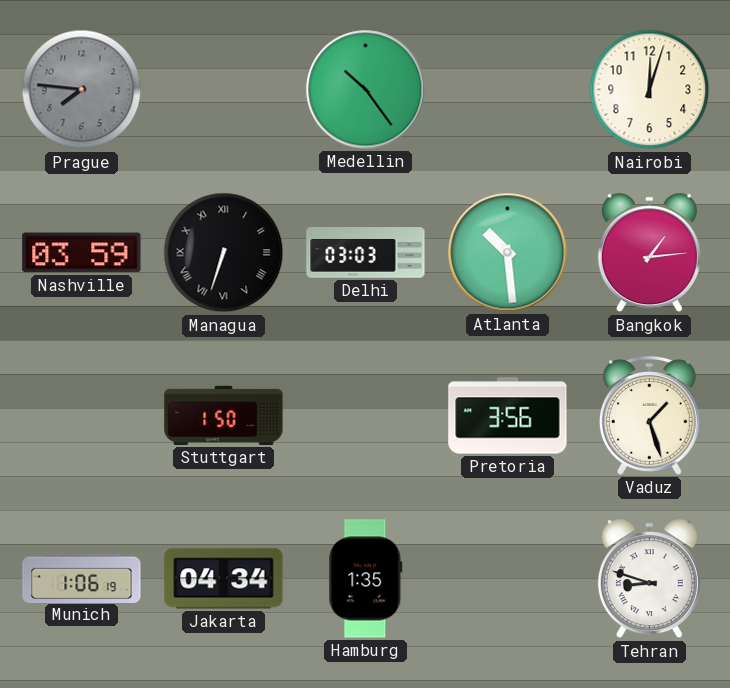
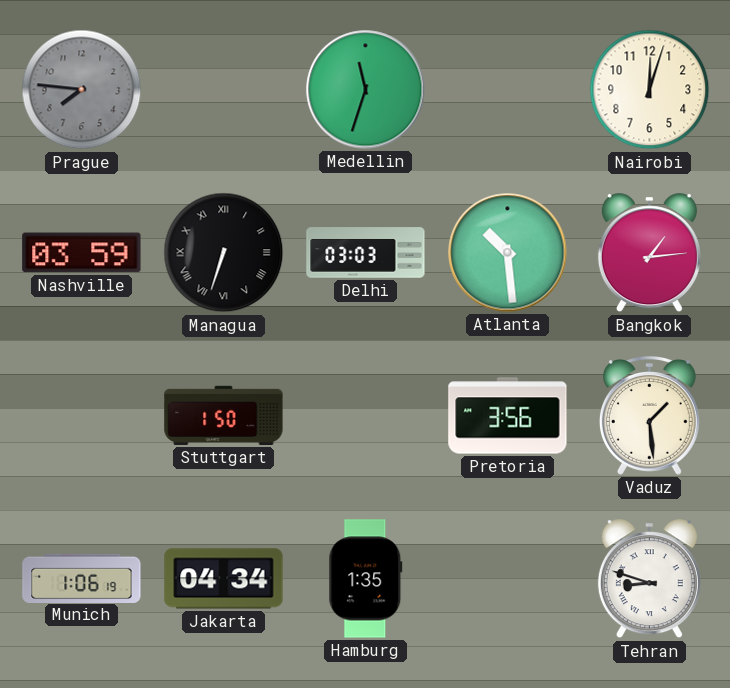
Medellin: 10:24 -> 11:33 (366, 90)
Vaduz: 1:27 -> 1:29 (649, 416)
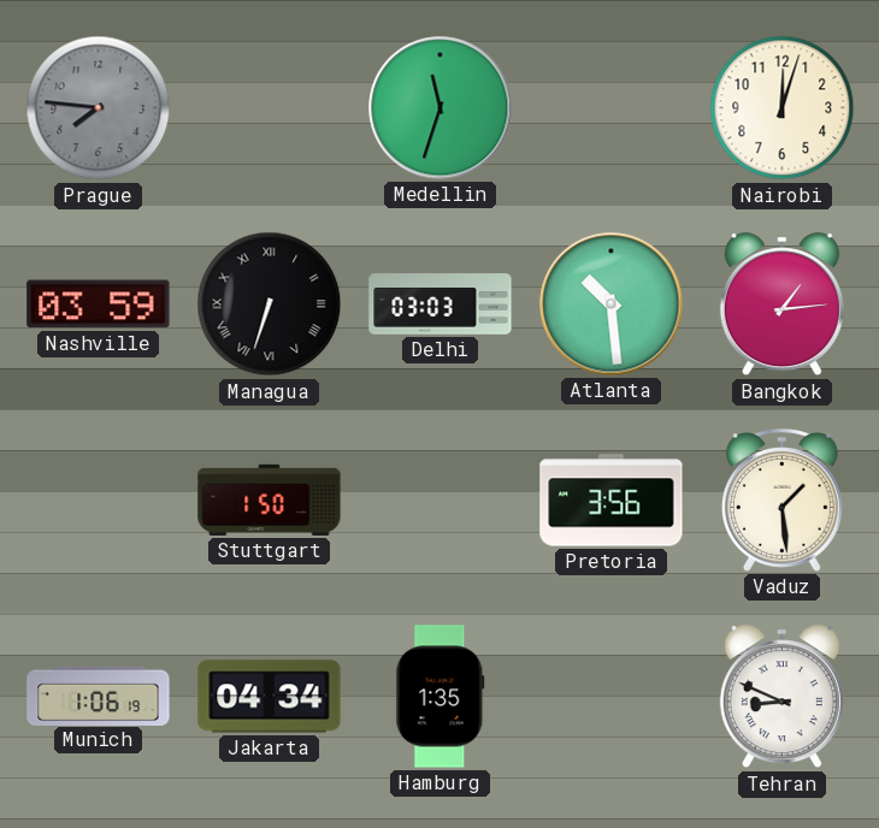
Tehran: 8:48 -> 8:49 (781, 697)
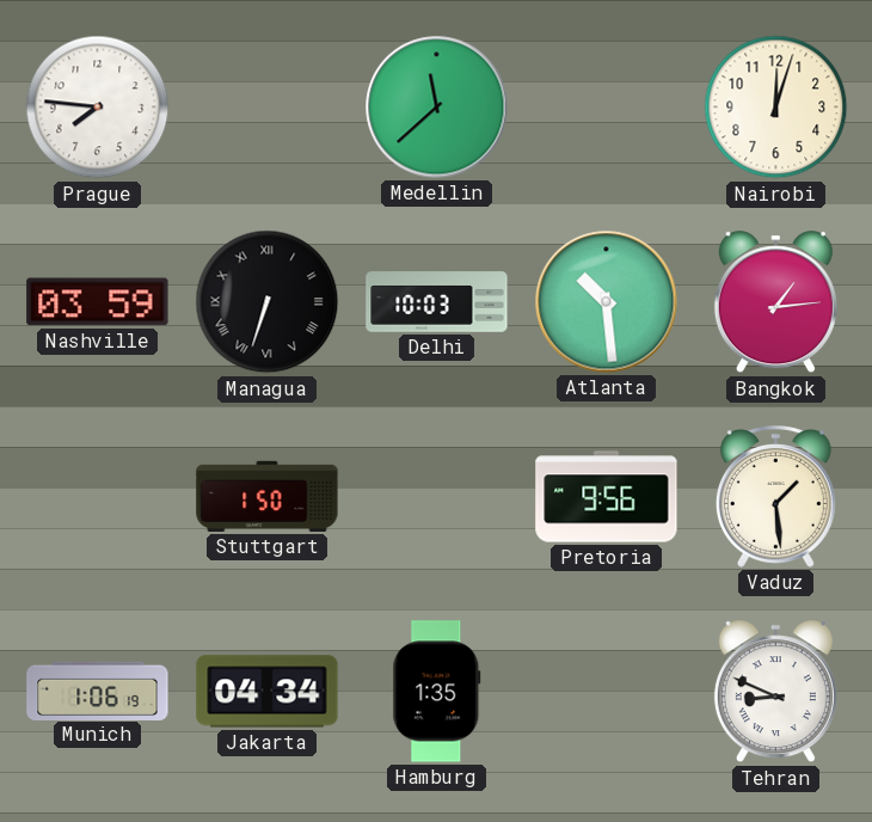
Prague dial: grey -> white (98, 108)
Medellin: 11:33 -> 11:38 (437, 108)
Delhi: 03:03 -> 10:03 (437, 302)
Pretoria: 3:56 -> 9:56 (607, 497)
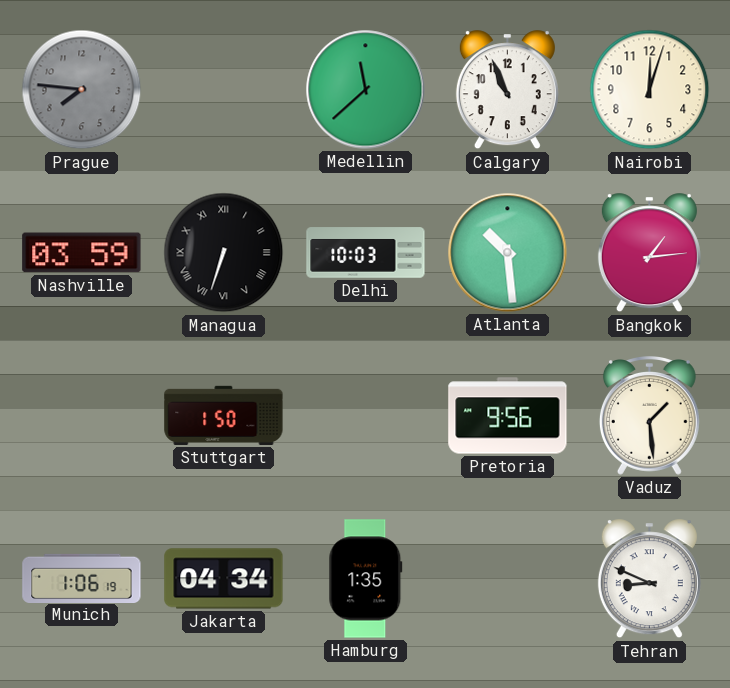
Prague dial: white -> grey (82, 90)
Calgary: none -> 10:56 (507, 90)
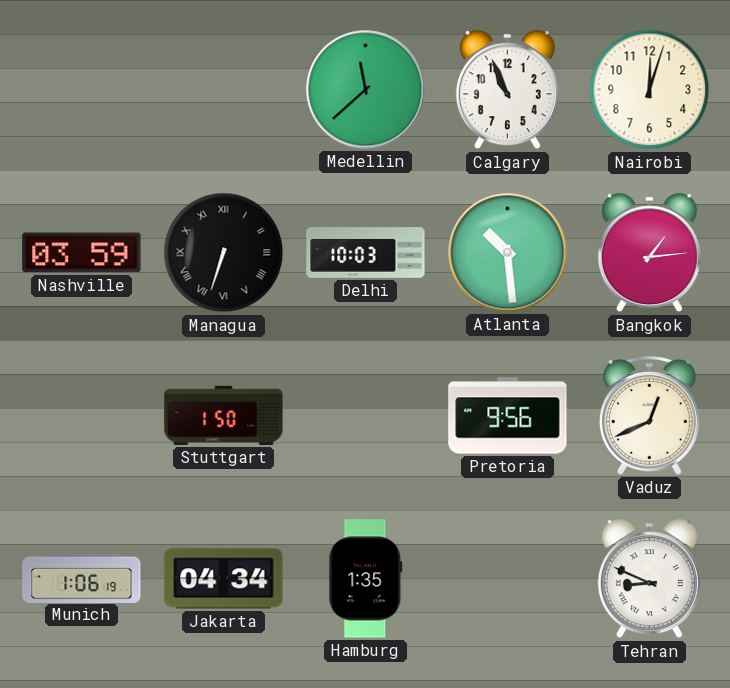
Prague: 7:46 -> none (82, 90)
Vaduz: 1:29 -> 12:41 (649, 416)
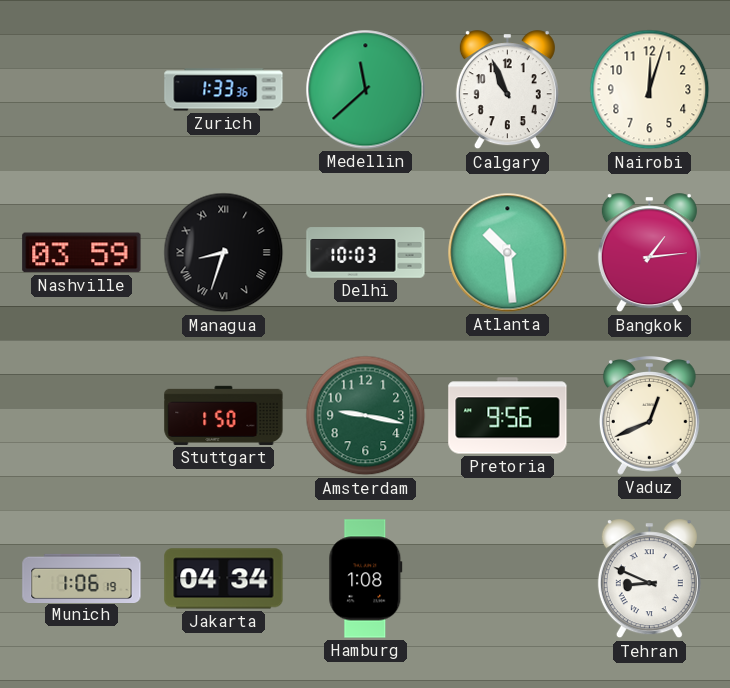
Zurich: none -> 1:33 (224, 90)
Managua: 6:33 -> 8:33 (224, 253)
Amsterdam: none -> 9:17 (366, 416)
Hamburg: 1:35 -> 1:08 (366, 579)
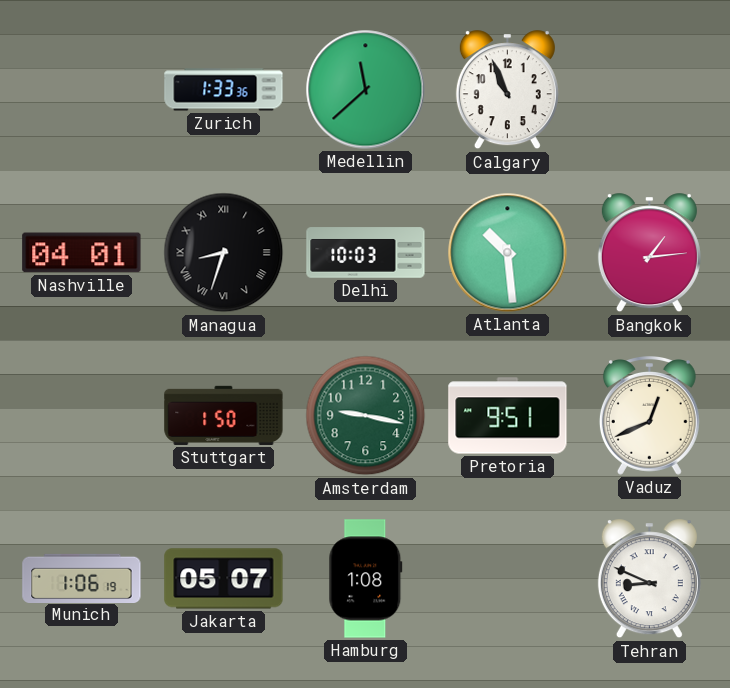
Nairobi: 12:03 -> none (650, 90)
Nashville: 03:59 -> 04:01 (82, 253)
Pretoria: 9:56 -> 9:51 (508, 416)
Jakarta: 04:34 -> 05:07 (224, 579)
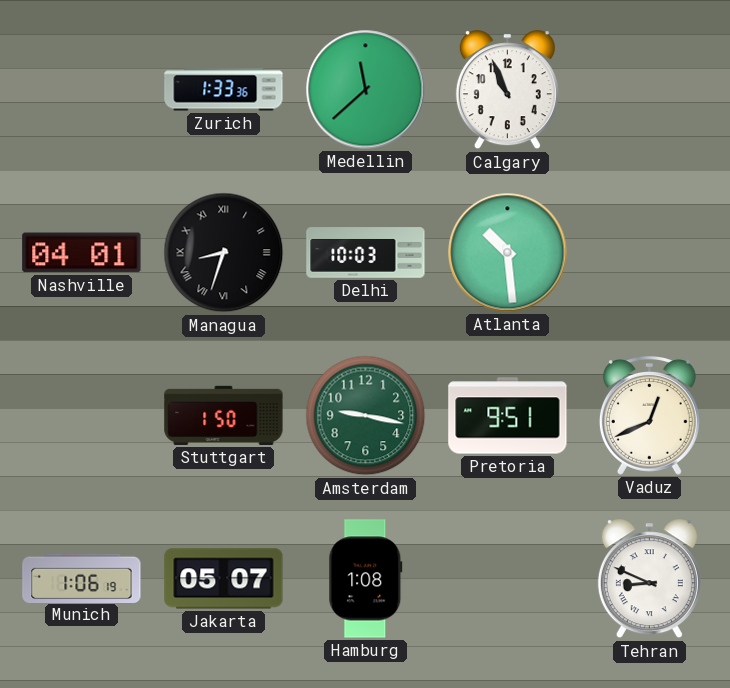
Bangkok: 1:14 -> none (649, 253)
